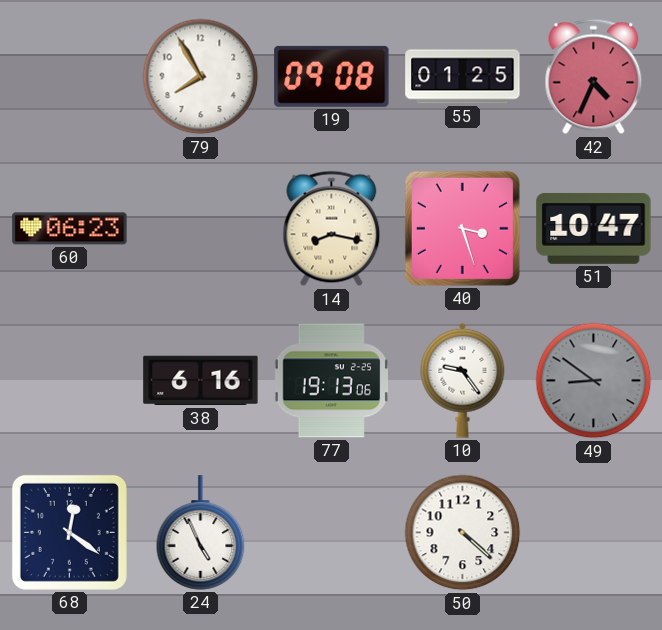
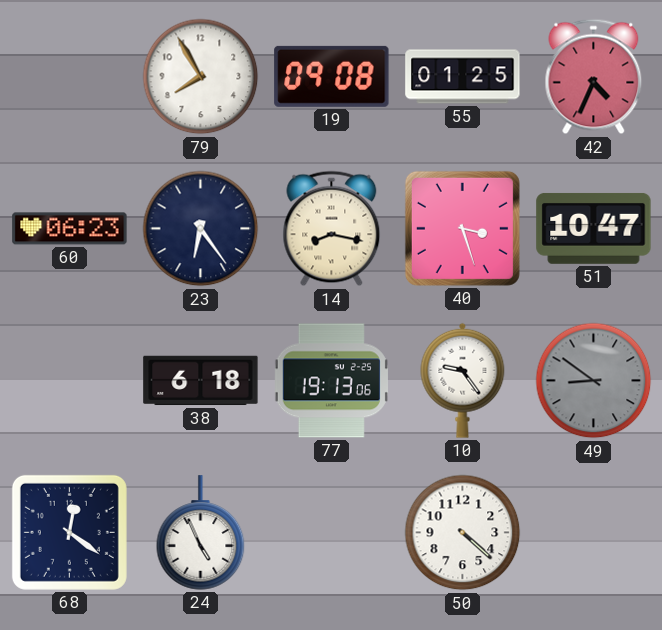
23: none -> 6:24 (201, 229)
38: 6:16 -> 6:18 (201, 381)
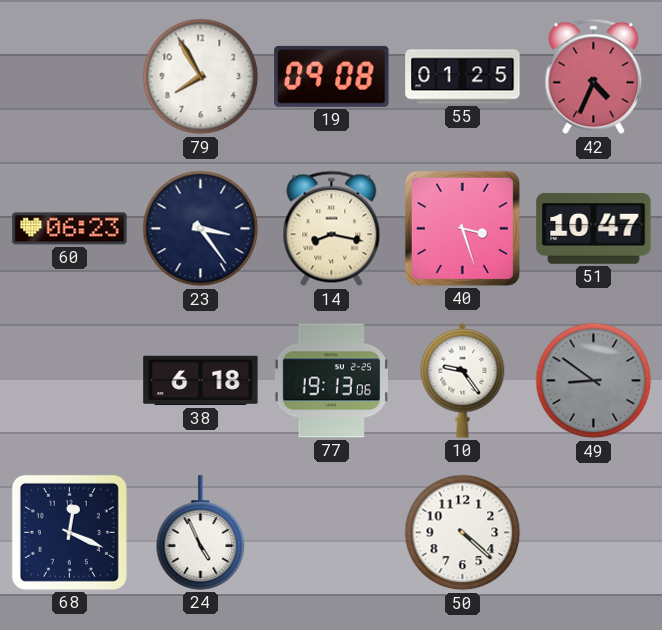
23: 6:24 -> 3:24 (201, 229)
68: 12:21 -> 12:19 (69, 532)
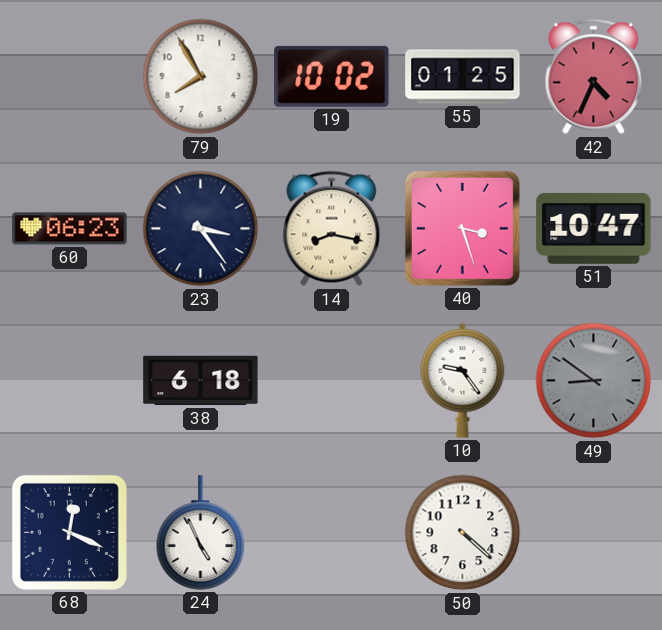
19: 09:08 -> 10:02 (332, 76)
77: 19:13 -> none (331, 381)
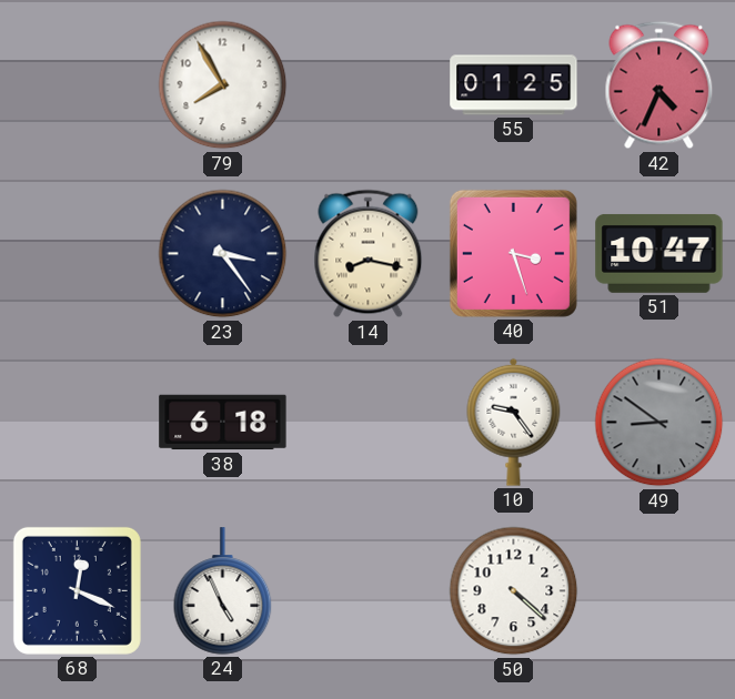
19: 10:02 -> none (332, 76)
60: 06:23 -> none (70, 229)
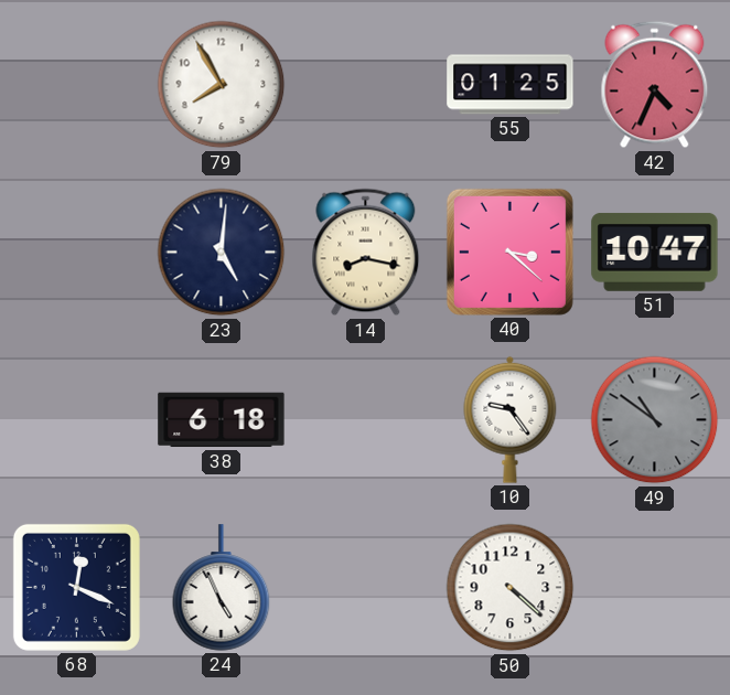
23: 3:24 -> 5:01 (222, 253)
40: 3:27 -> 3:22 (509, 252)
49: 8:51 -> 10:51 (655, 420)
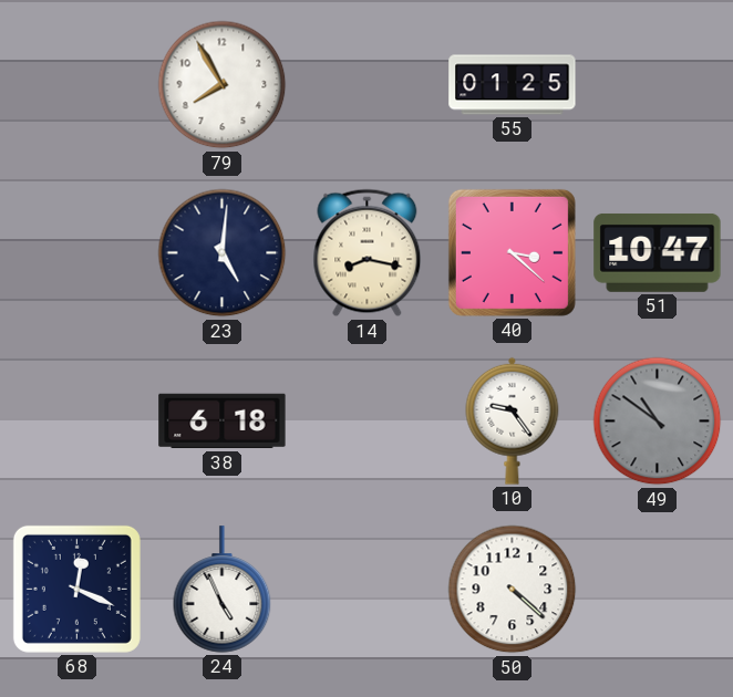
42: 4:34 -> none (655, 85)
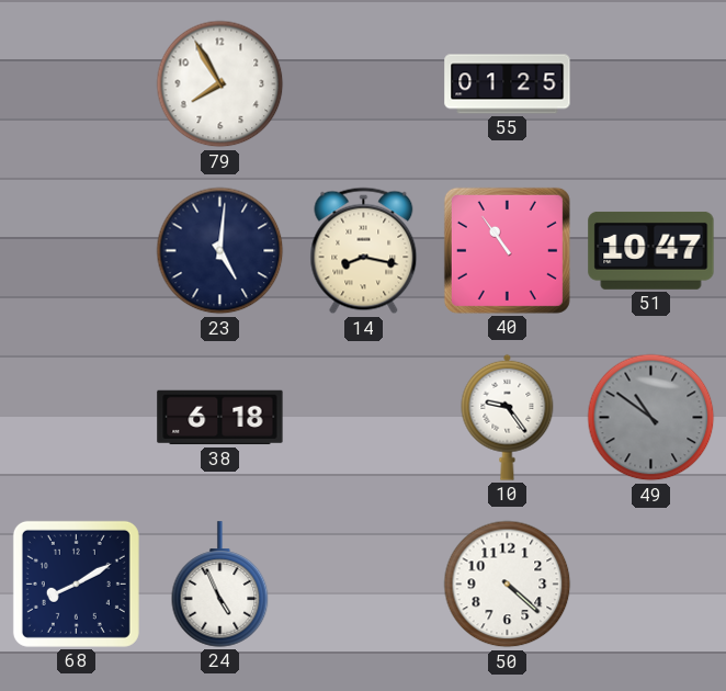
40: 3:22 -> 10:54 (507, 250)
68: 12:19 -> 8:10 (76, 584)
